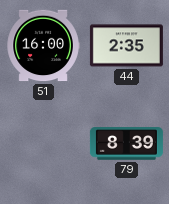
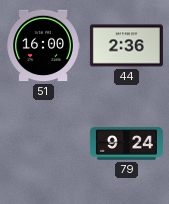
44: 2:35 -> 2:36 (126, 46)
79: 8:39 -> 9:24 (126, 144)
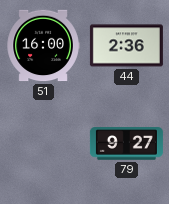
79: 9:24 -> 9:27 (126, 144)
